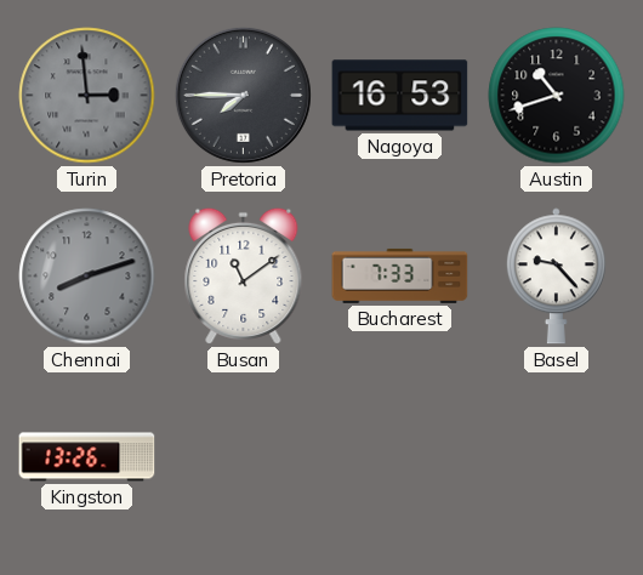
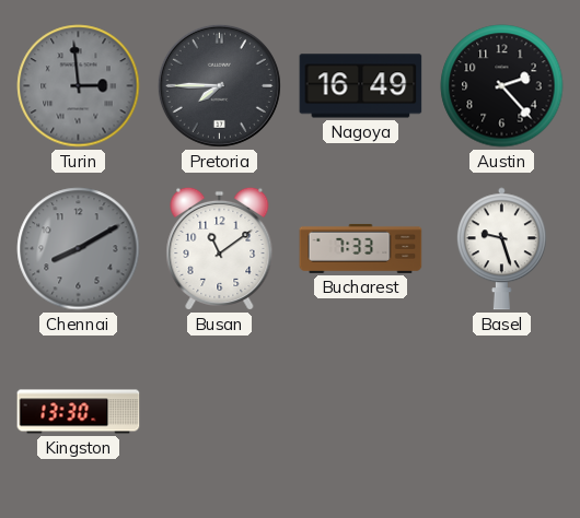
Nagoya: 16:53 -> 16:49 (361, 86)
Austin: 10:42 -> 2:23 (502, 86)
Chennai: 8:12 -> 8:10 (79, 249)
Basel: 9:23 -> 9:27 (501, 249)
Kingston: 13:26 -> 13:30 (79, 412)
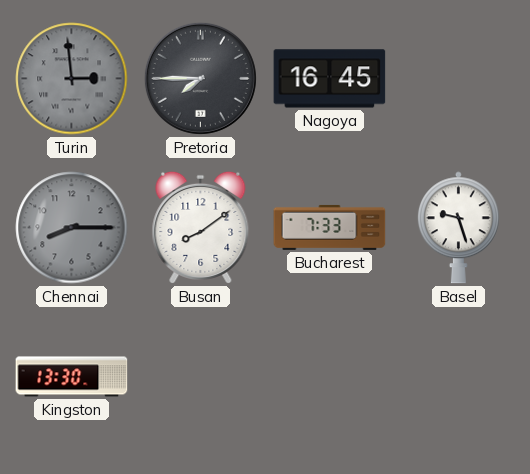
Nagoya: 16:49 -> 16:45 (330, 79)
Austin: 2:23 -> none (502, 86)
Chennai: 8:10 -> 8:15 (72, 228)
Busan: 11:09 -> 8:09 (201, 227)
